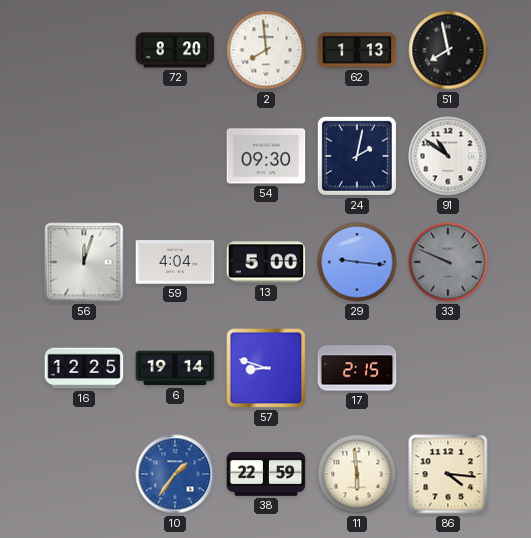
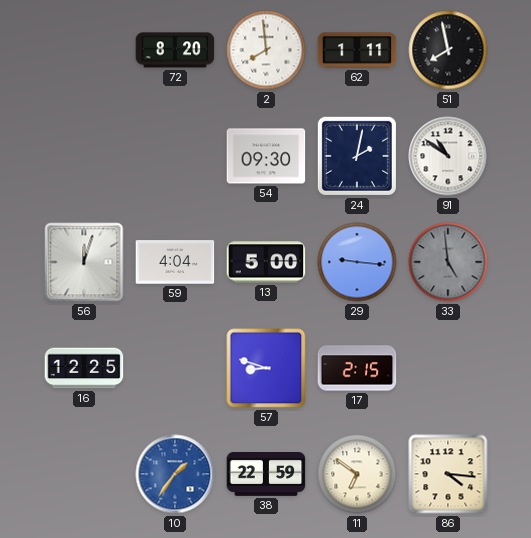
62: 1:13 -> 1:11 (357, 50)
33: 9:49 -> 4:59 (448, 262)
6: 19:14 -> none (175, 368)
11: 5:59 -> 6:51 (357, 474)
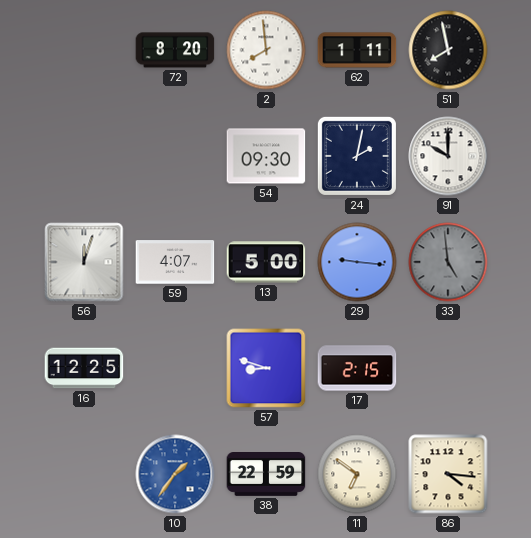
91: 10:51 -> 10:00 (448, 156)
59: 4:04 -> 4:07 (175, 262)
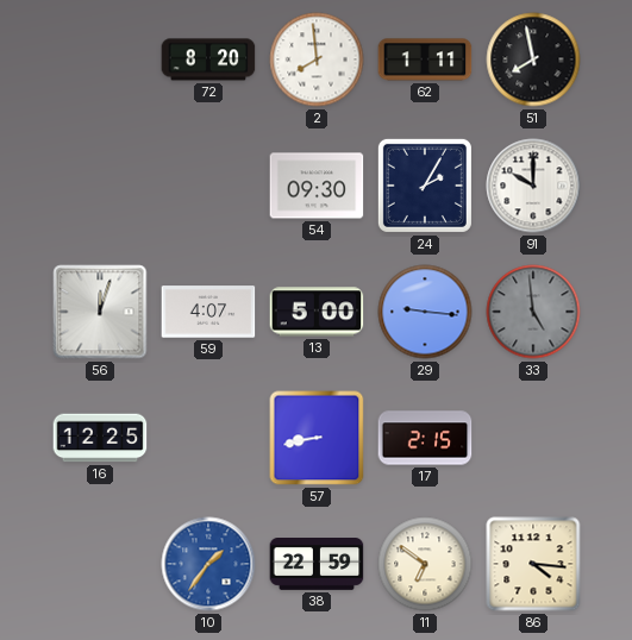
24: 2:02 -> 2:05 (425, 186)
57: 8:48 -> 8:43 (317, 438)
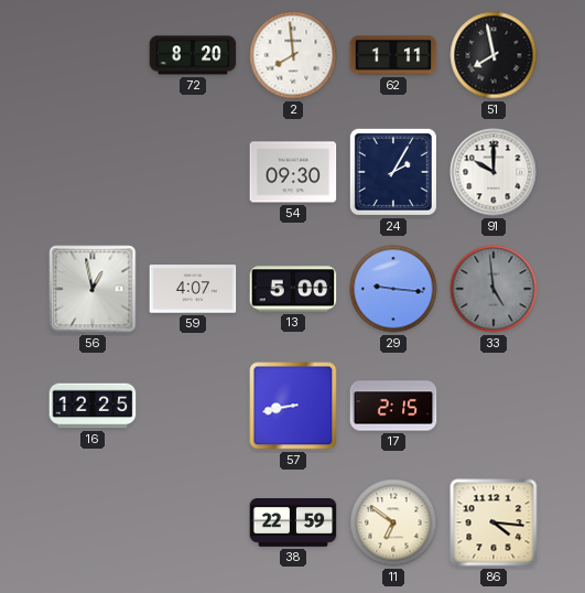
56: 12:03 -> 12:58 (93, 289)
10: 1:36 -> none (208, 564)
